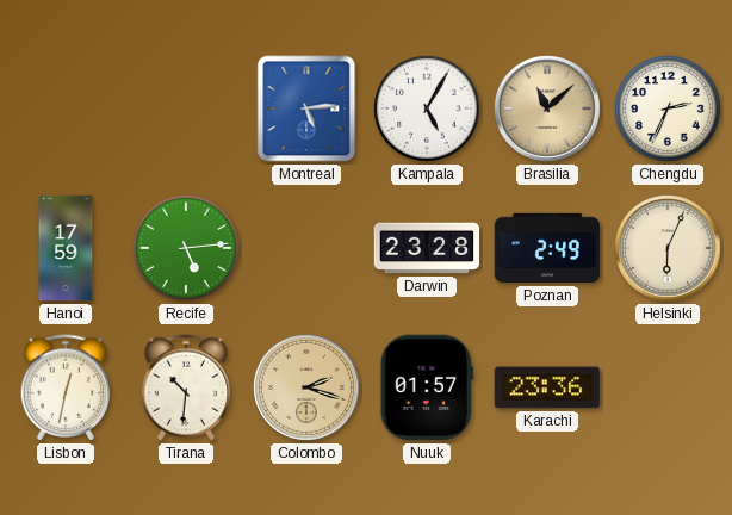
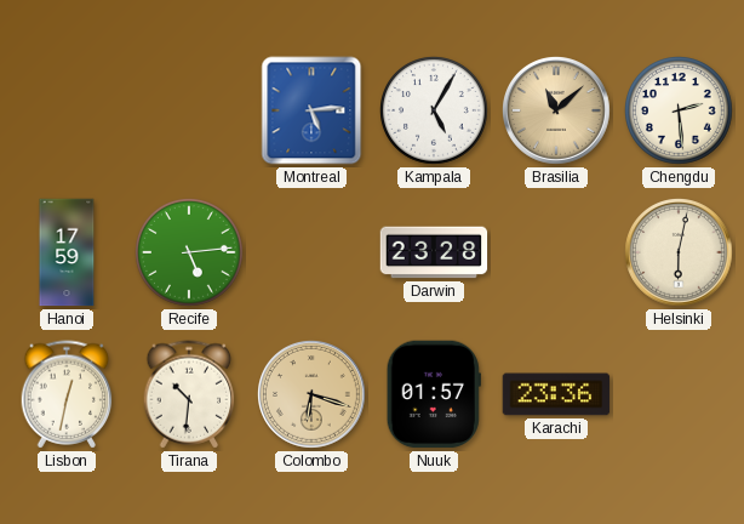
Chengdu: 2:34 -> 2:29 (680, 112)
Poznan: 2:49 -> none (547, 248)
Helsinki: 6:04 -> 6:02 (680, 254)
Colombo: 2:18 -> 6:18 (313, 395)
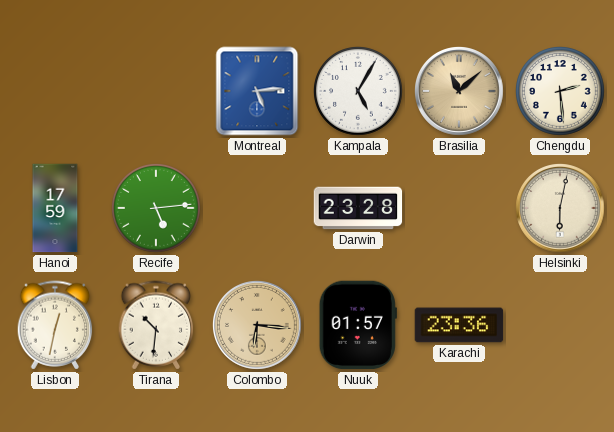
Colombo: 6:18 -> 6:16 (258, 326)
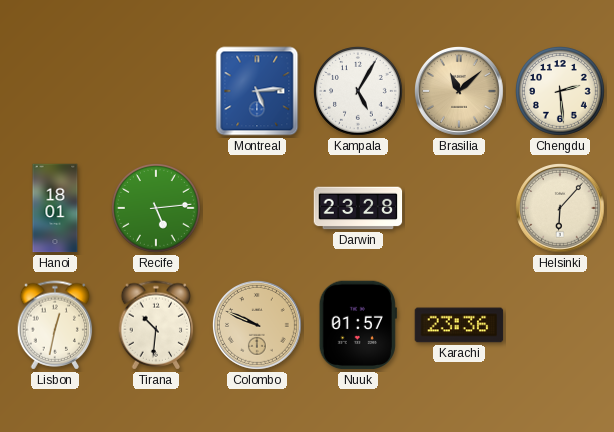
Hanoi: 17:59 -> 18:01 (55, 208)
Helsinki: 6:02 -> 6:07 (561, 209)
Colombo: 6:16 -> 9:49 (258, 326)
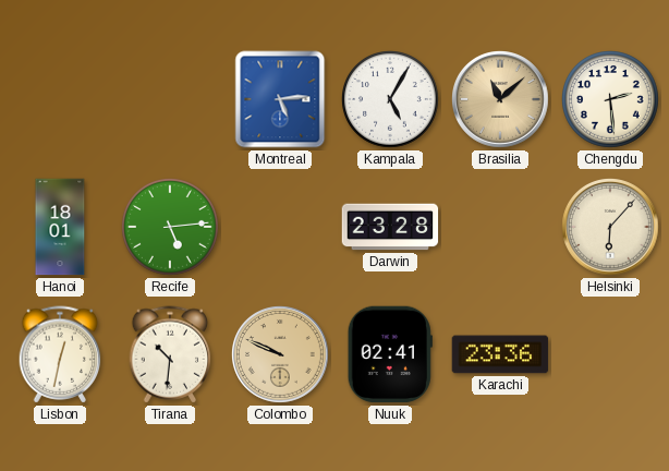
Nuuk: 01:57 -> 02:41 (390, 354)
